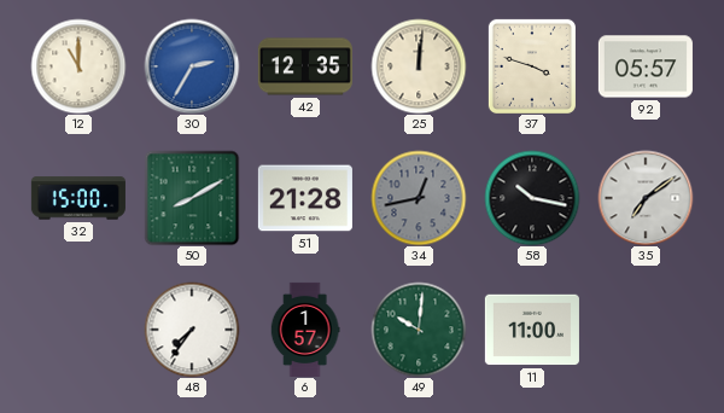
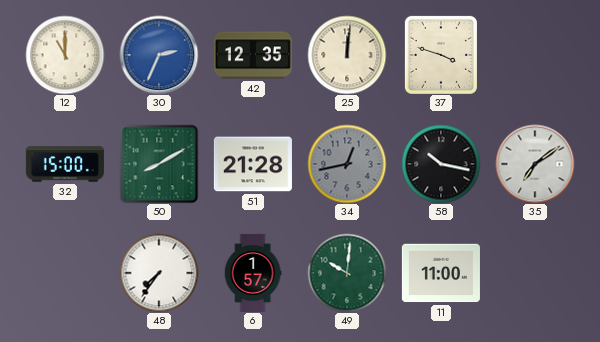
30: 2:35 -> 2:34 (159, 55)
92: 05:57 -> none (646, 66)
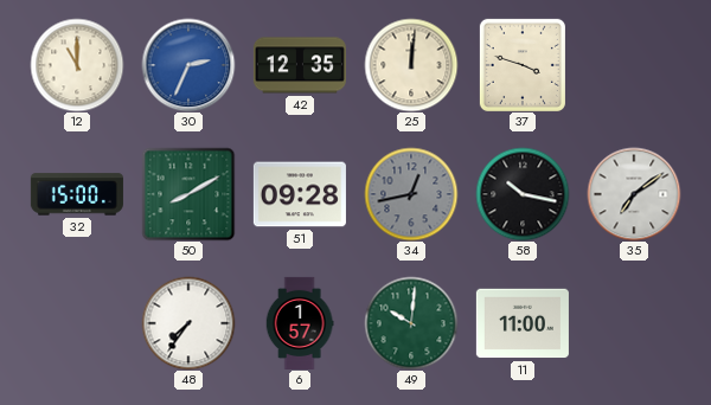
51: 21:28 -> 09:28 (300, 194)
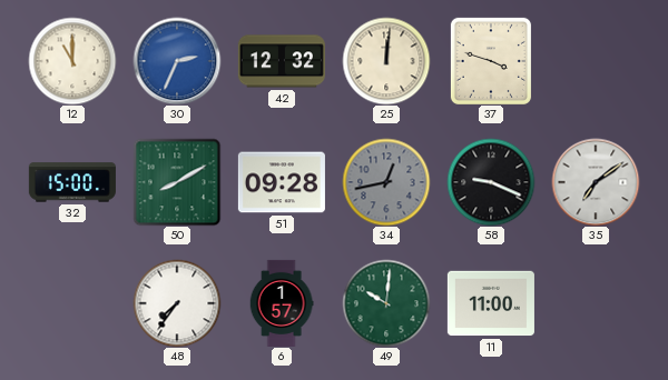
42: 12:35 -> 12:32 (282, 61)
58: 10:17 -> 9:19 (491, 182)
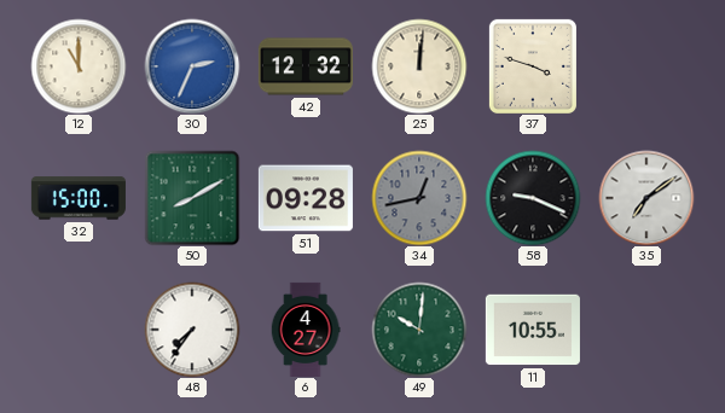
6: 1:57 -> 4:27 (306, 330)
11: 11:00 -> 10:55 (533, 330)
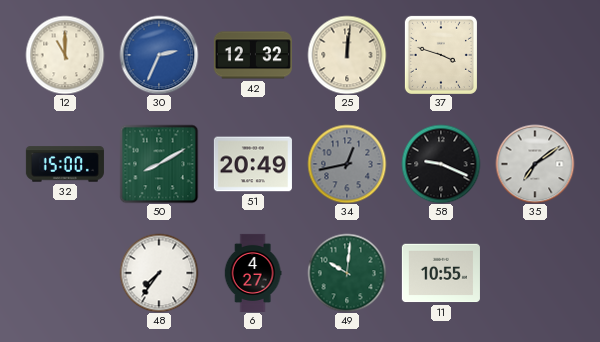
51: 09:28 -> 20:49 (253, 164)
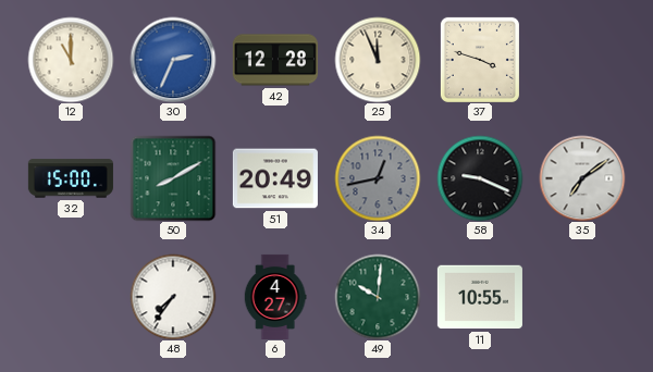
42: 12:32 -> 12:28 (275, 60)
25: 12:01 -> 11:56 (378, 60)
